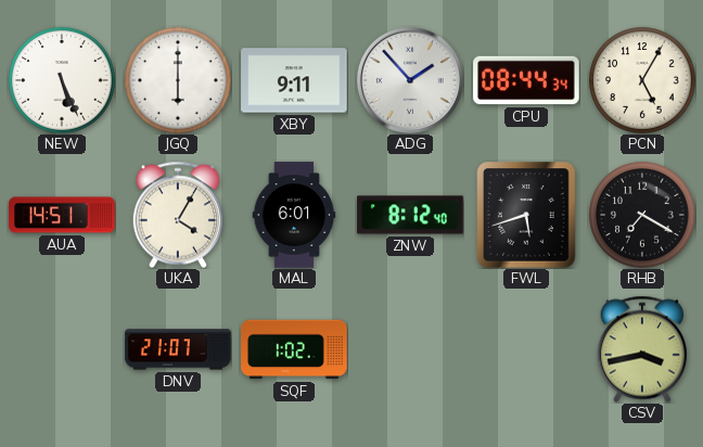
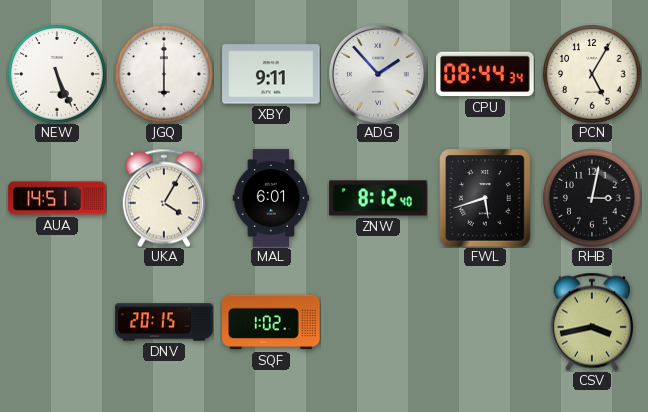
RHB: 7:20 -> 3:02 (592, 198)
DNV: 21:07 -> 20:15 (164, 322)
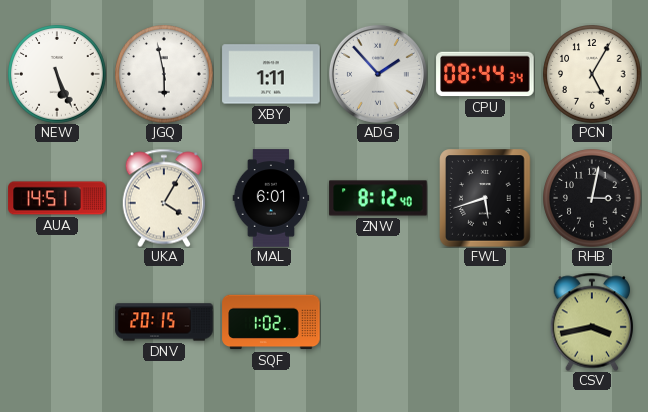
JGQ: 6:00 -> 5:58 (164, 74)
XBY: 9:11 -> 1:11 (271, 74)
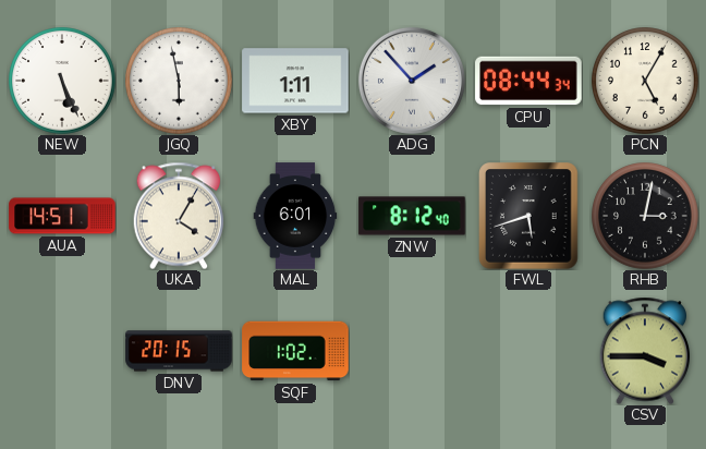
CSV: 3:43 -> 3:45 (644, 351)
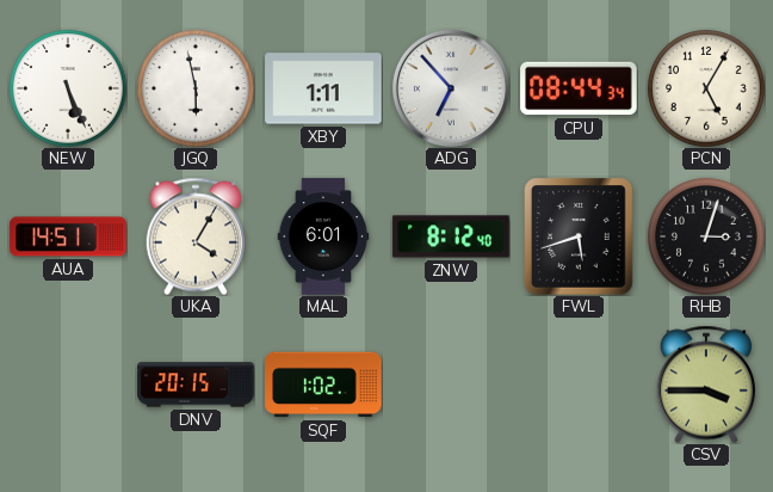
ADG: 1:53 -> 6:53 (451, 88)
RHB: 3:02 -> 3:03 (706, 236)
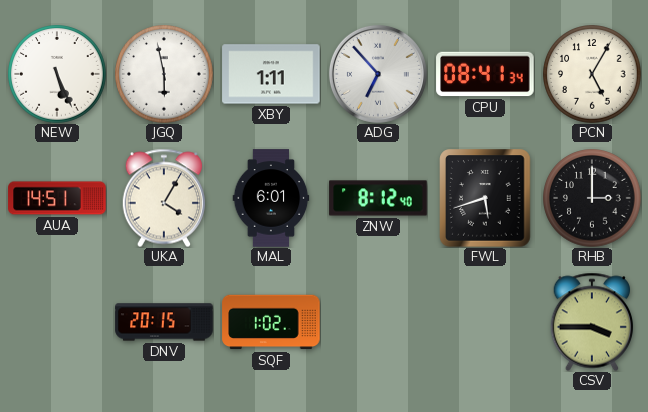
CPU: 08:44 -> 08:41 (485, 74)
RHB: 3:03 -> 3:00 (592, 198)
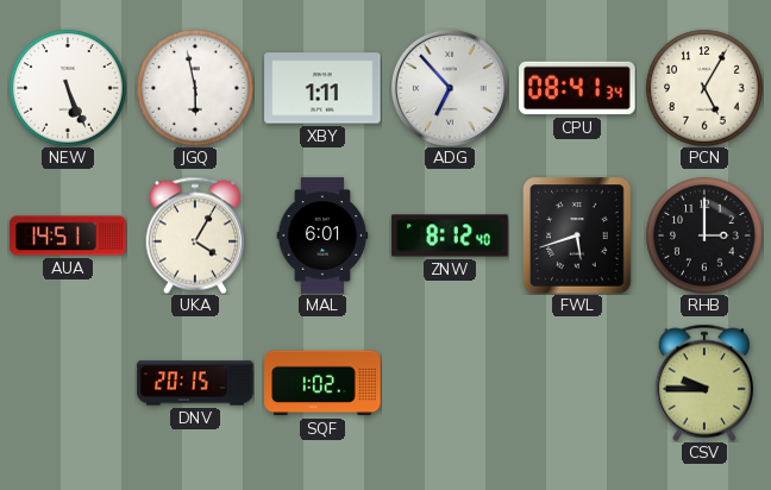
CSV: 3:45 -> 9:45 (703, 383)
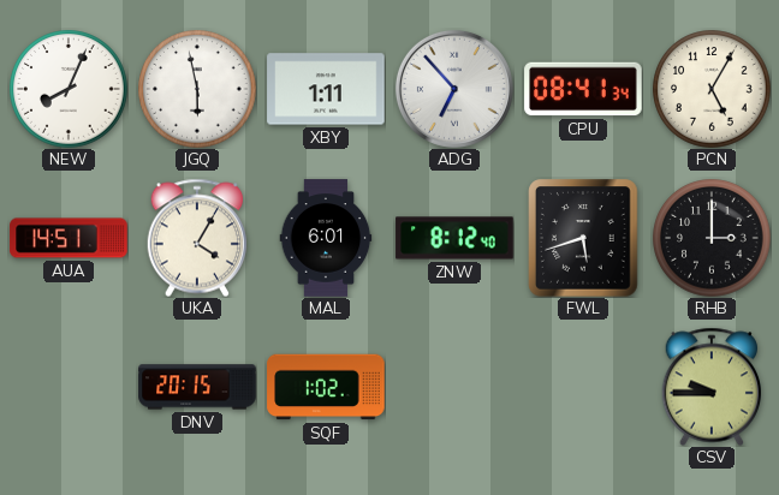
NEW: 5:26 -> 8:04 (69, 89)
